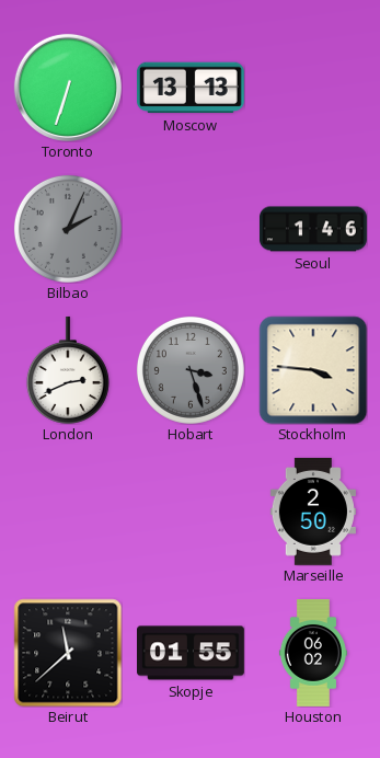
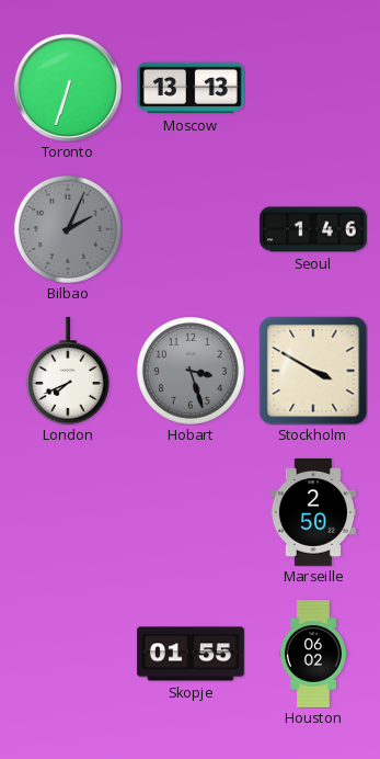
London: 2:41 -> 7:41 (68, 371)
Stockholm: 3:46 -> 3:50 (313, 371)
Beirut: 11:38 -> none (68, 653)
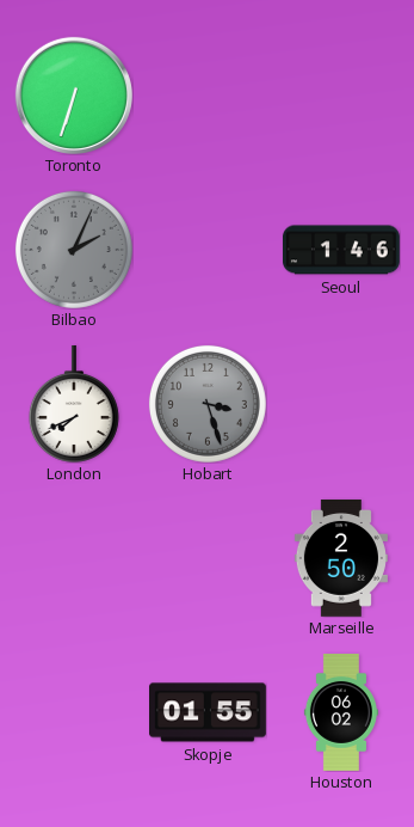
Moscow: 13:13 -> none (191, 88)
Stockholm: 3:50 -> none (313, 371)
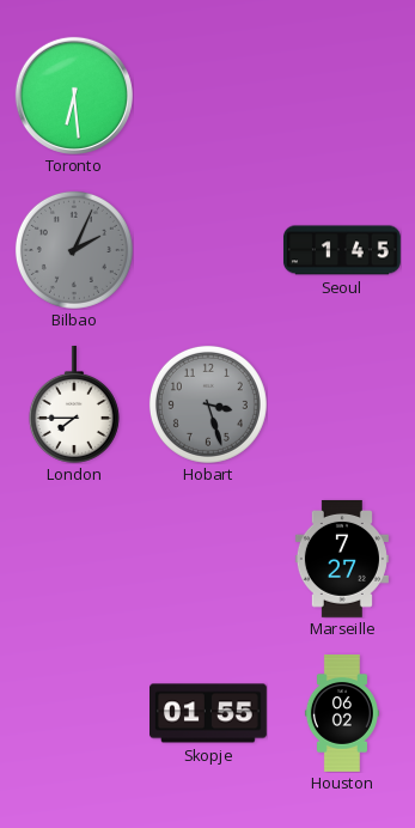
Toronto: 6:33 -> 6:29 (74, 96)
Seoul: 1:46 -> 1:45 (342, 250)
London: 7:41 -> 7:45 (74, 404)
Marseille: 2:50 -> 7:27 (342, 559)
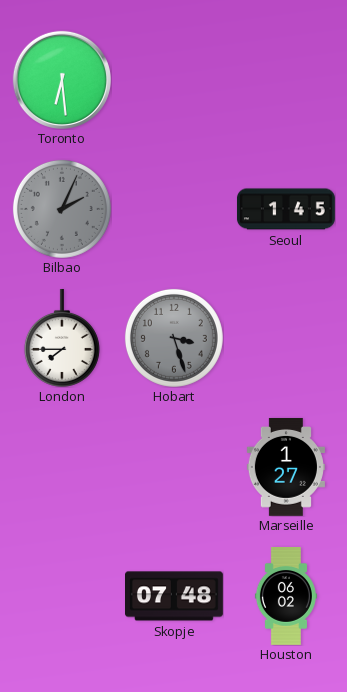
Marseille: 7:27 -> 1:27 (286, 467)
Skopje: 01:55 -> 07:48 (175, 596)
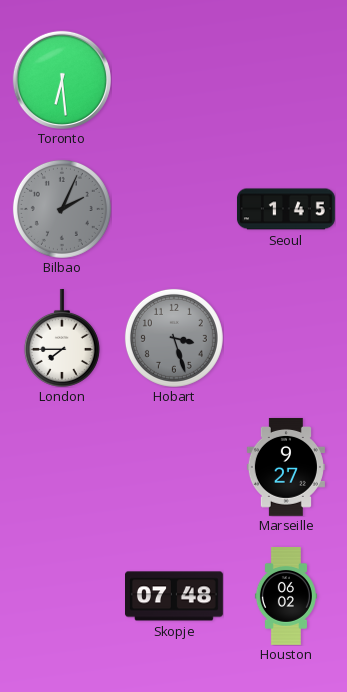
Marseille: 1:27 -> 9:27 (286, 467)
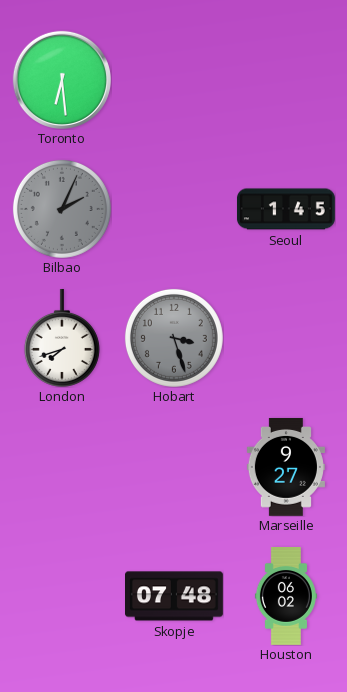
London: 7:45 -> 7:42 (62, 338)
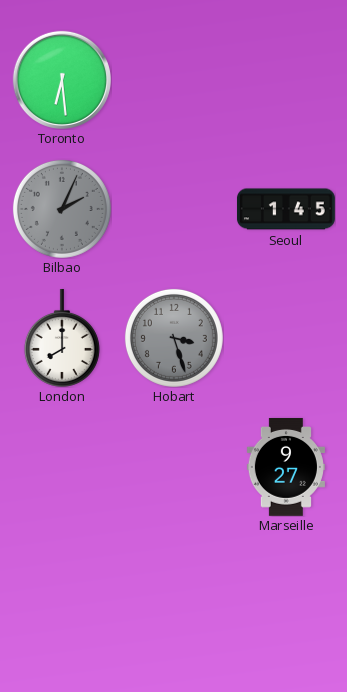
London: 7:42 -> 8:00 (62, 338)
Skopje: 07:48 -> none (175, 596)
Houston: 06:02 -> none (286, 597)
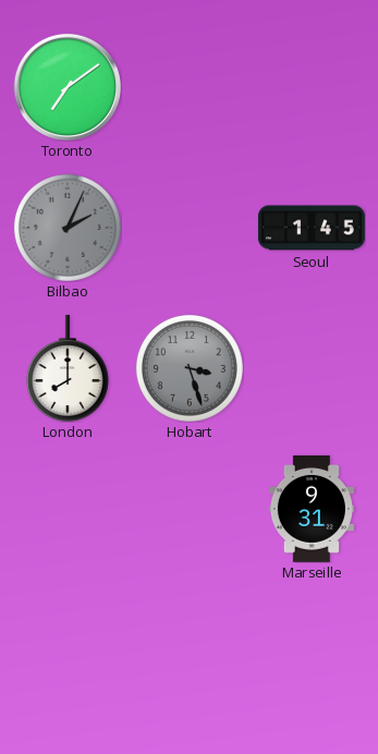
Toronto: 6:29 -> 7:09 (68, 87)
Marseille: 9:27 -> 9:31 (312, 509)
